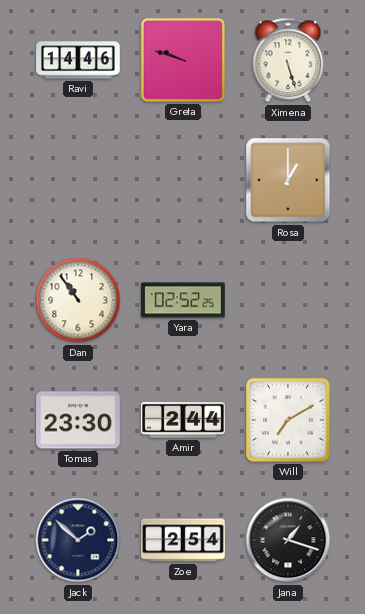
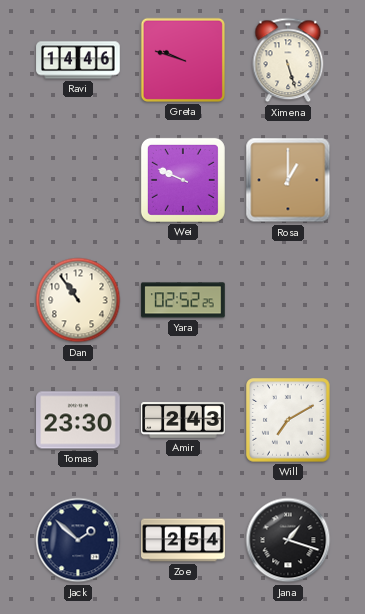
Wei: none -> 9:49 (183, 180)
Amir: 2:44 -> 2:43 (183, 420)
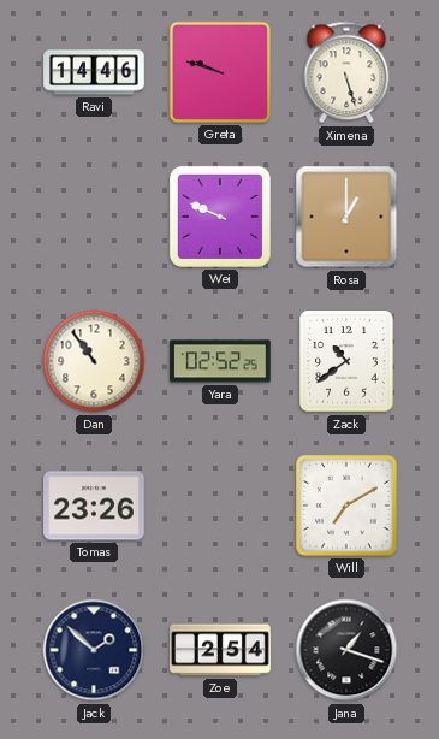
Zack: none -> 10:39 (346, 361)
Tomas: 23:30 -> 23:26 (94, 506)
Amir: 2:43 -> none (183, 420)
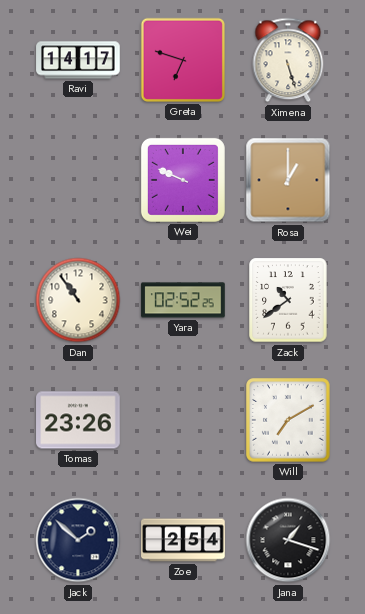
Ravi: 14:46 -> 14:17 (78, 60)
Greta: 9:48 -> 6:48 (183, 60)
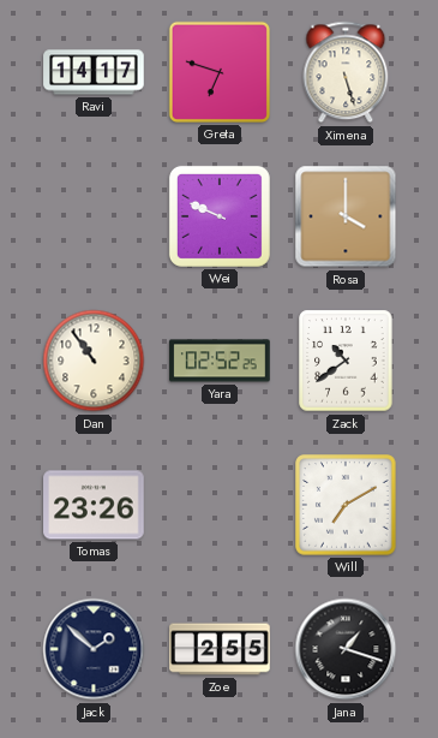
Rosa: 1:00 -> 4:00 (346, 216)
Zoe: 2:54 -> 2:55 (220, 649)
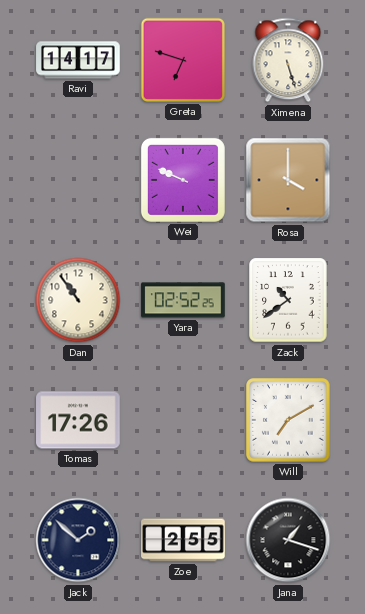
Tomas: 23:26 -> 17:26 (78, 420)
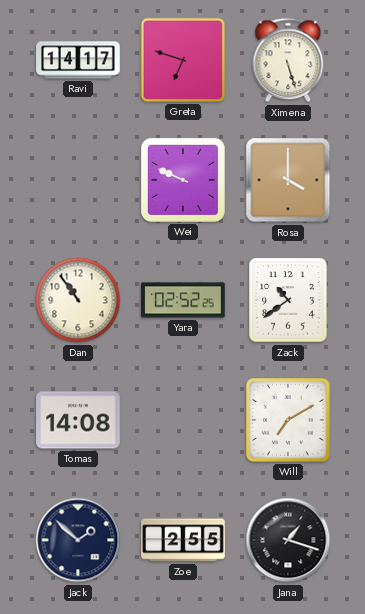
Tomas: 17:26 -> 14:08 (78, 420)
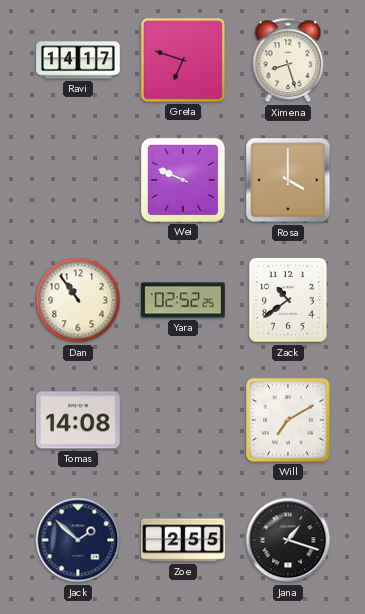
Ximena: 5:27 -> 8:27 (288, 60)
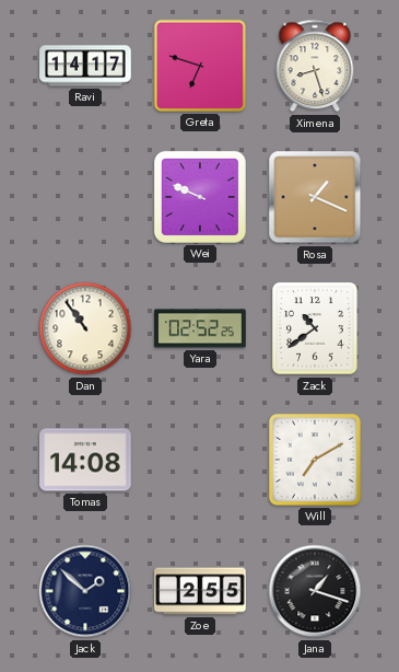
Rosa: 4:00 -> 1:19 (315, 197)
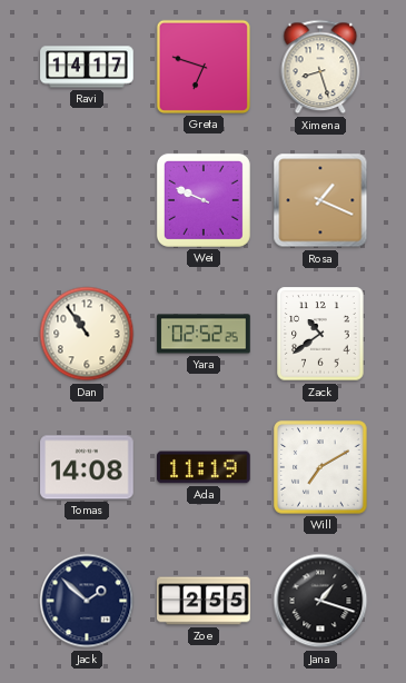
Ada: none -> 11:19 (205, 467)
